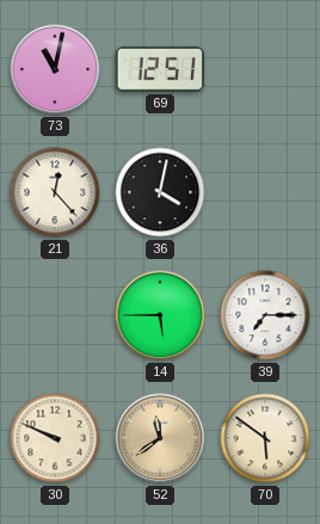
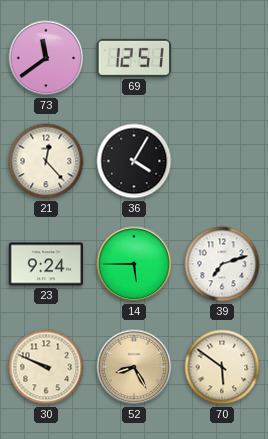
73: 11:02 -> 11:39 (46, 58)
36: 4:02 -> 4:05 (134, 161)
23: none -> 9:24 (46, 264)
39: 7:15 -> 7:12 (222, 264)
52: 11:39 -> 8:25 (134, 367)
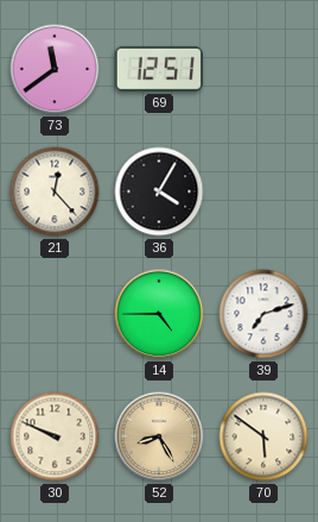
23: 9:24 -> none (46, 264)
14: 5:45 -> 4:45 (159, 314)
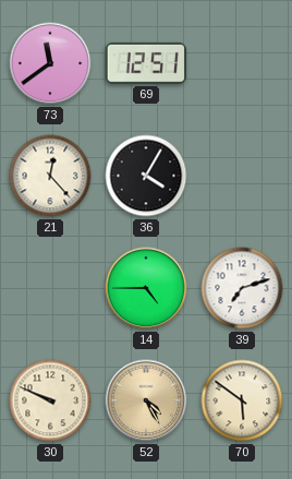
52: 8:25 -> 4:25 (146, 400)
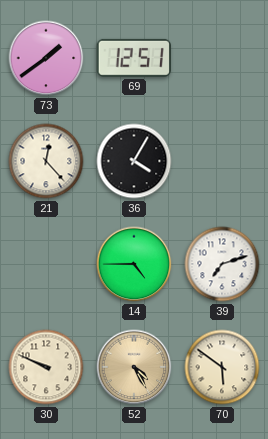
73: 11:39 -> 1:39 (46, 58)
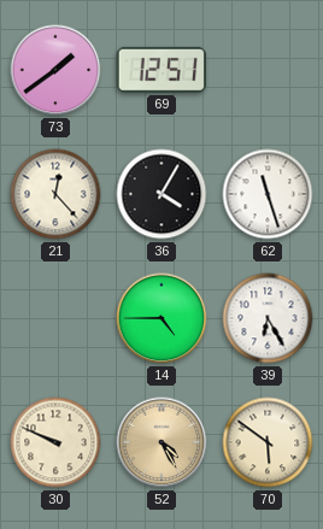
62: none -> 11:27 (268, 194)
39: 7:12 -> 6:25 (268, 318)
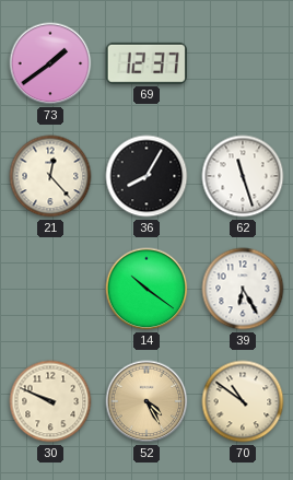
69: 12:51 -> 12:37 (146, 63)
36: 4:05 -> 8:05 (146, 176)
14: 4:45 -> 10:21 (146, 289)
70: 5:51 -> 10:51 (243, 401)
